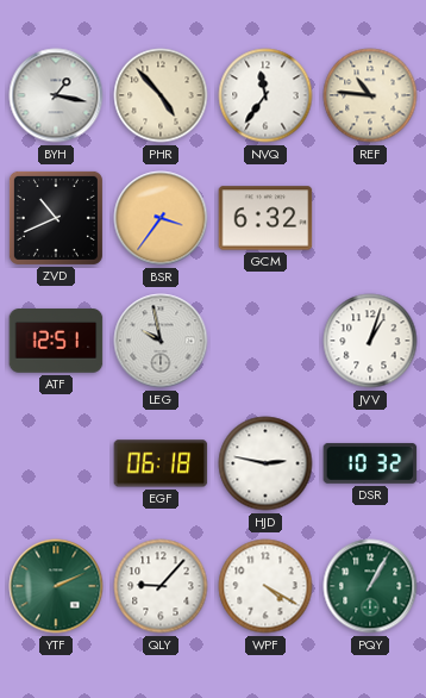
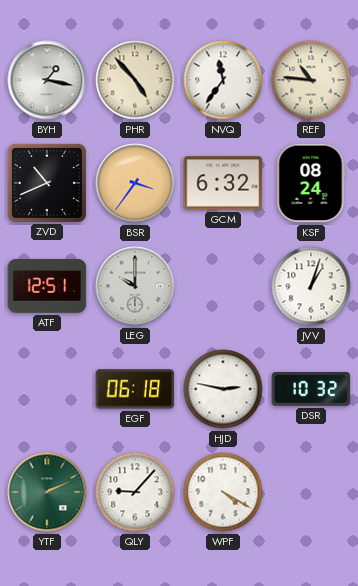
KSF: none -> 08:24 (311, 183)
LEG: 9:58 -> 10:00 (135, 286)
PQY: 1:05 -> none (370, 586)
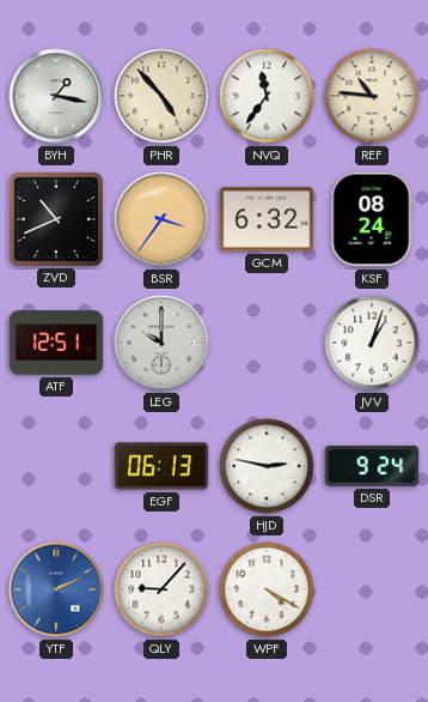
EGF: 06:18 -> 06:13 (161, 466)
DSR: 10:32 -> 9:24 (372, 466)
YTF dial: green -> blue (56, 589)
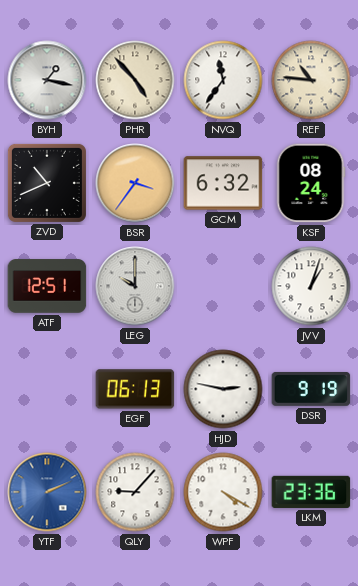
DSR: 9:24 -> 9:19 (311, 389)
LKM: none -> 23:36 (311, 492)
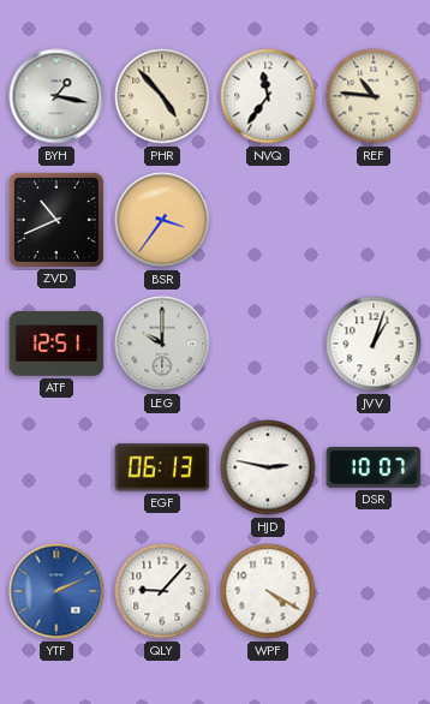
GCM: 6:32 -> none (223, 183)
KSF: 08:24 -> none (311, 183)
DSR: 9:19 -> 10:07 (374, 467)
LKM: 23:36 -> none (311, 492)
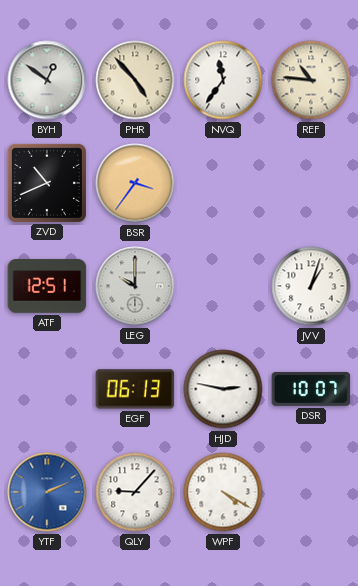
BYH: 1:17 -> 12:51 (47, 80)
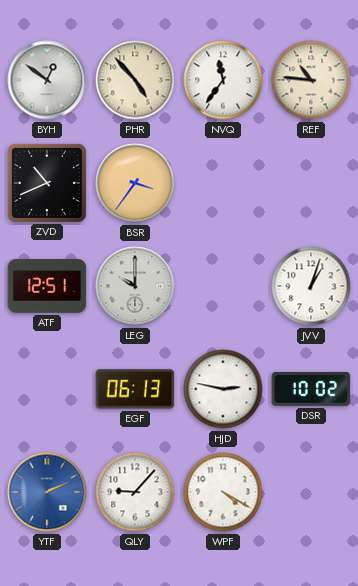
DSR: 10:07 -> 10:02 (311, 389)
